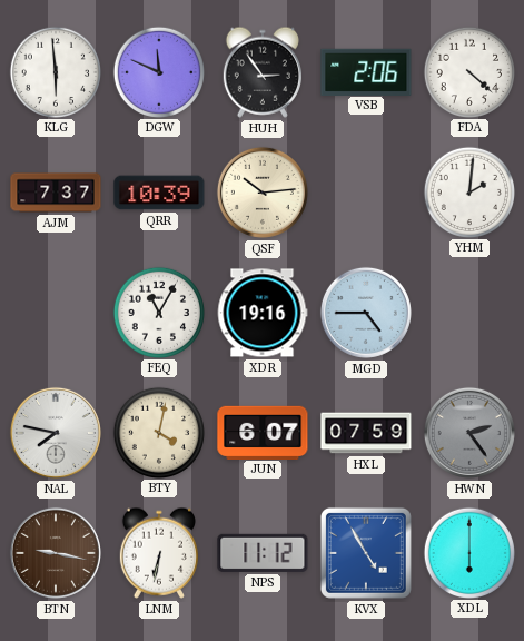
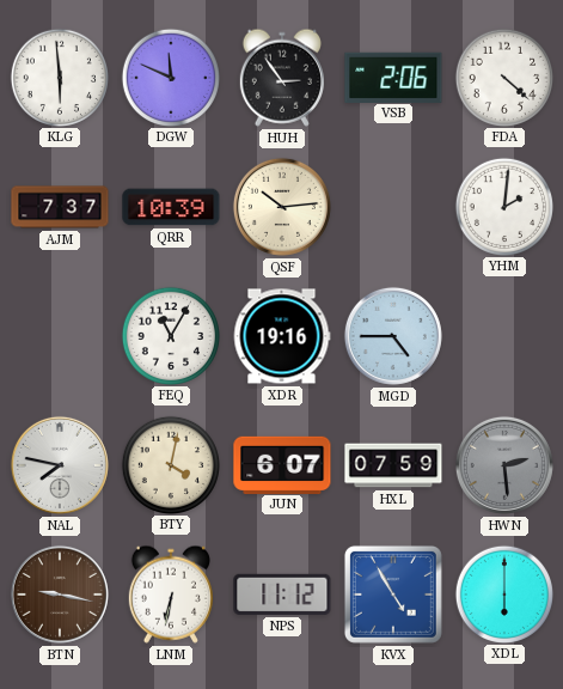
HWN: 2:24 -> 2:29 (504, 465)
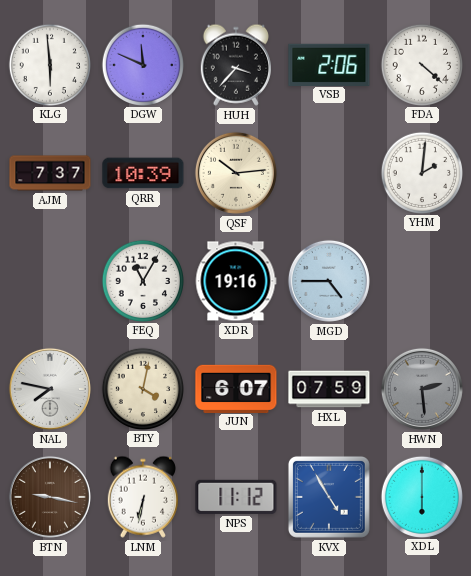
HUH: 2:54 -> 3:37 (236, 65)
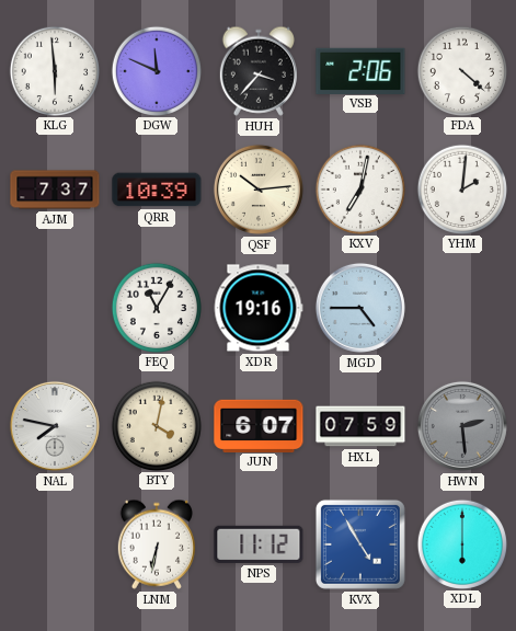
KXV: none -> 7:02 (359, 188)
BTN: 9:17 -> none (50, 497)
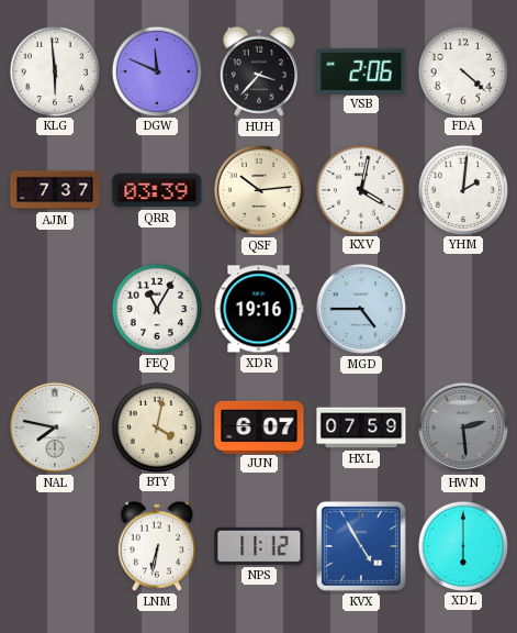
QRR: 10:39 -> 03:39 (157, 190)
KXV: 7:02 -> 4:02 (360, 189)
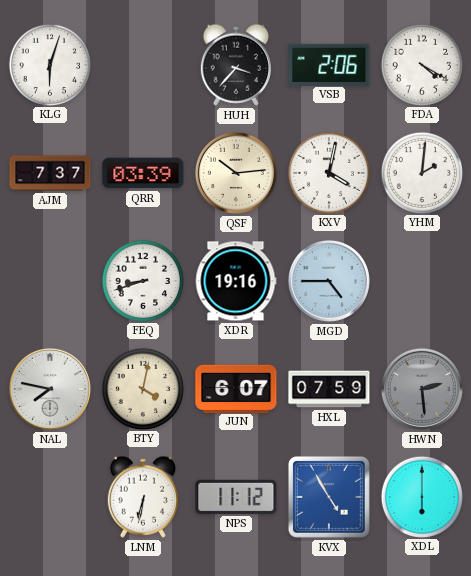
KLG: 5:59 -> 6:03 (49, 64)
DGW: 11:49 -> none (156, 70)
FDA: 4:22 -> 4:20 (421, 64)
FEQ: 11:05 -> 8:42 (142, 280)
